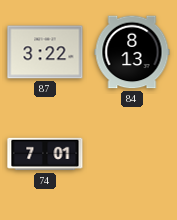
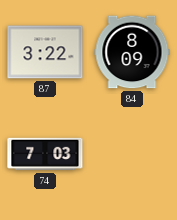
84: 8:13 -> 8:09 (132, 52)
74: 7:01 -> 7:03 (45, 154)
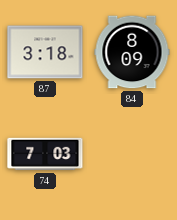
87: 3:22 -> 3:18 (45, 52)
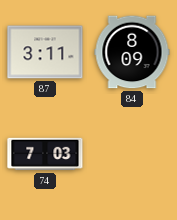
87: 3:18 -> 3:11 (45, 52)
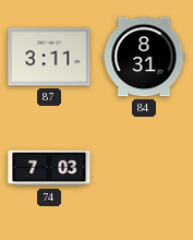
84: 8:09 -> 8:31 (144, 57)
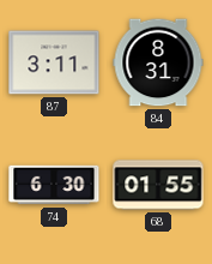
74: 7:03 -> 6:30 (54, 185)
68: none -> 01:55 (158, 185)
